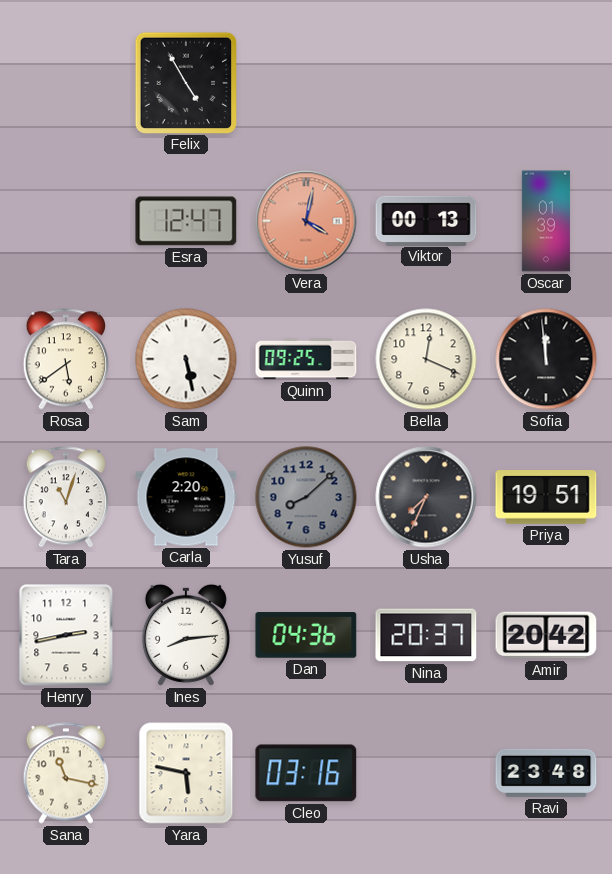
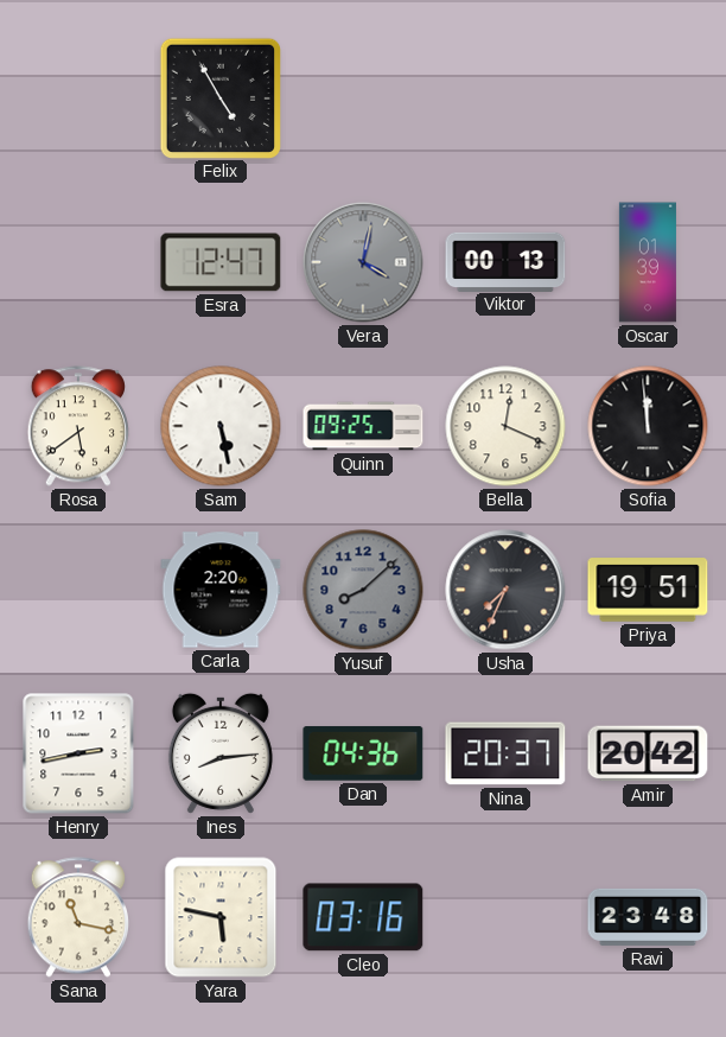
Vera dial: salmon -> grey (363, 262)
Tara: 11:03 -> none (65, 497)
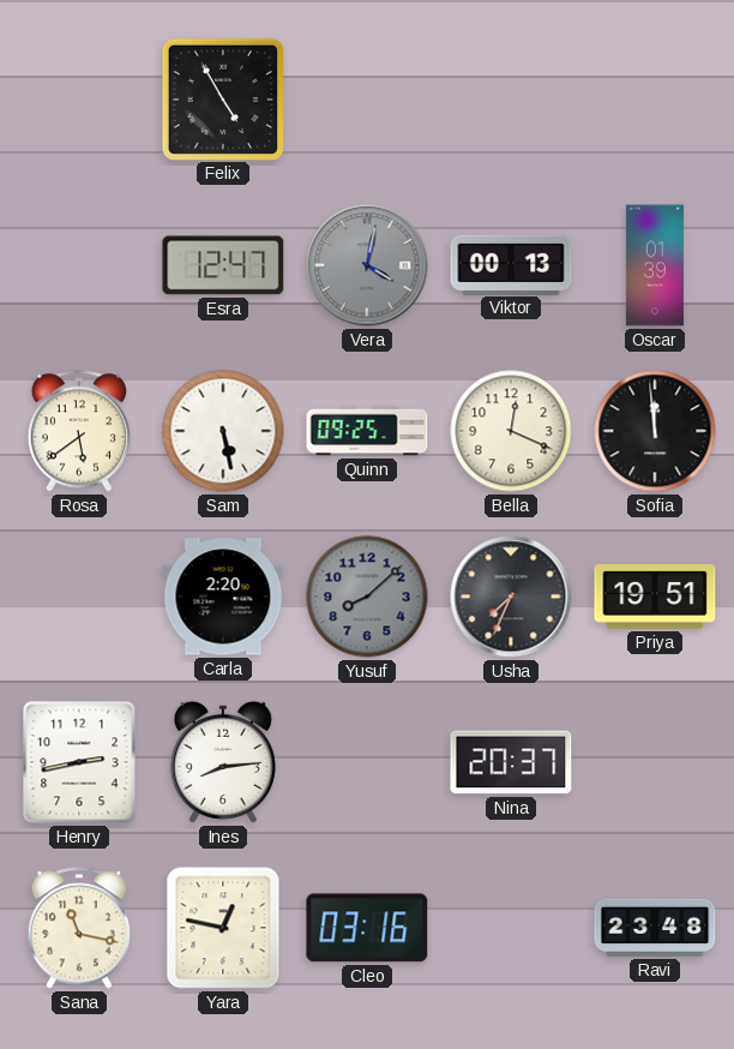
Dan: 04:36 -> none (363, 753)
Amir: 20:42 -> none (648, 753)
Yara: 5:47 -> 12:47 (223, 928)
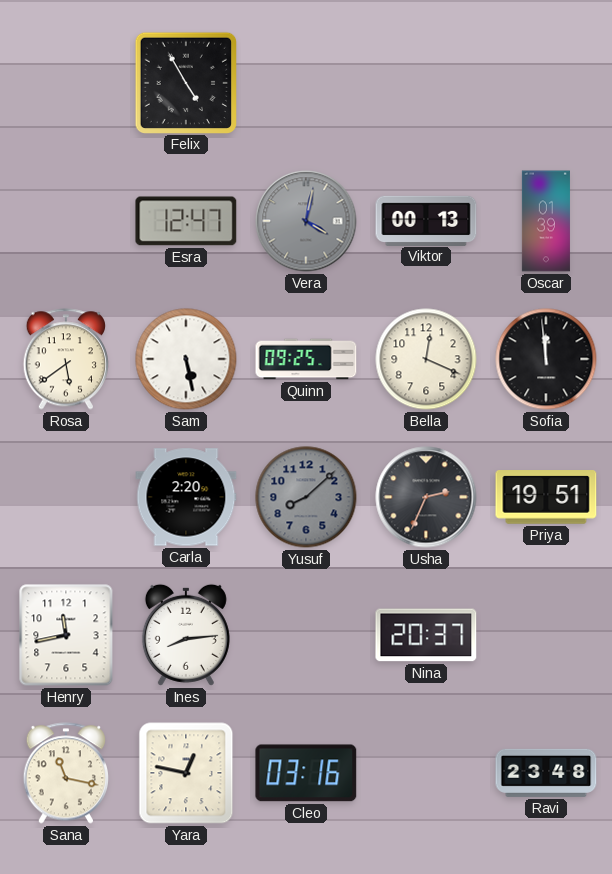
Usha: 7:34 -> 2:34 (426, 497)
Henry: 2:43 -> 11:43 (66, 635)
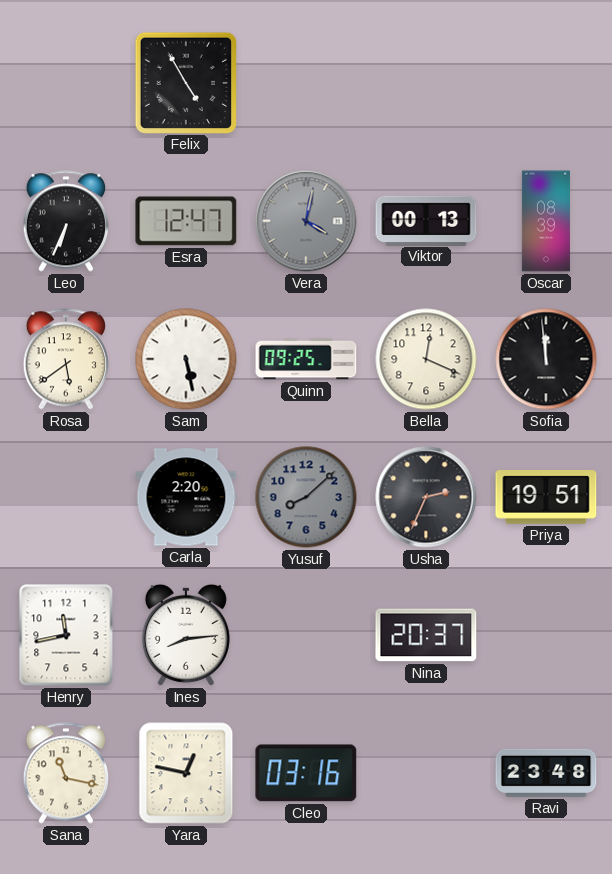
Leo: none -> 6:34 (65, 221)
Oscar: 01:39 -> 08:39 (546, 221)
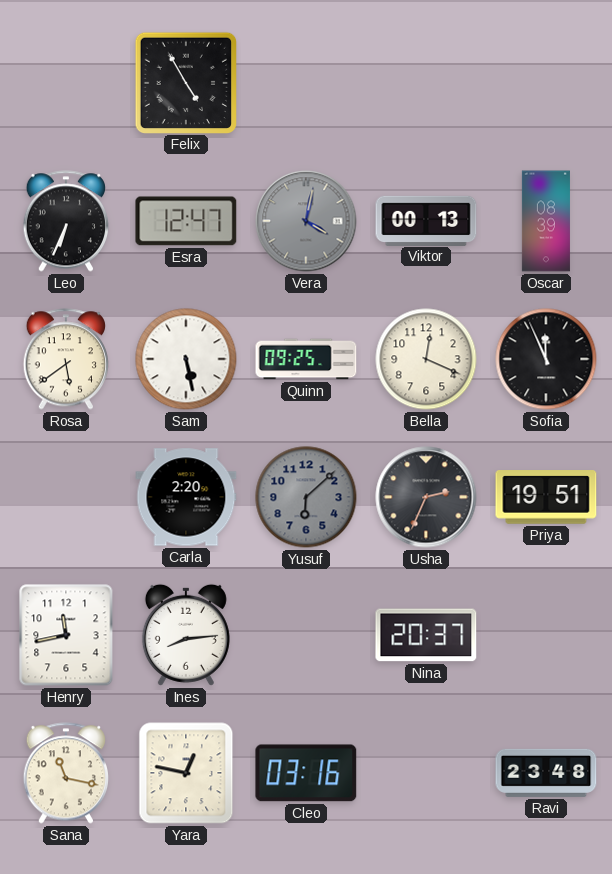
Sofia: 11:59 -> 11:56 (546, 359)
Yusuf: 8:08 -> 6:08 (306, 497)
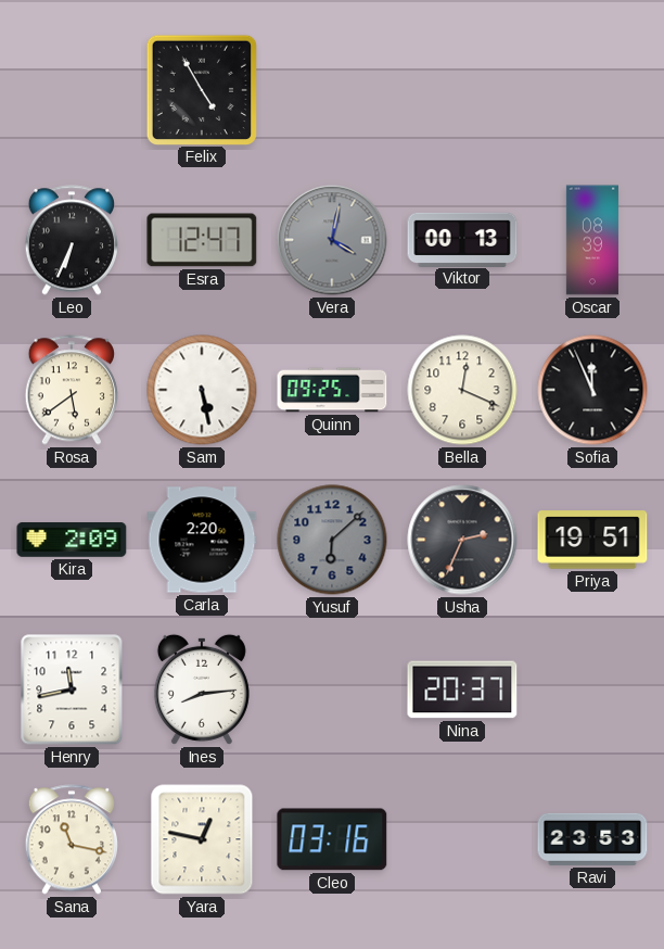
Kira: none -> 2:09 (72, 540)
Ravi: 23:48 -> 23:53 (592, 839)
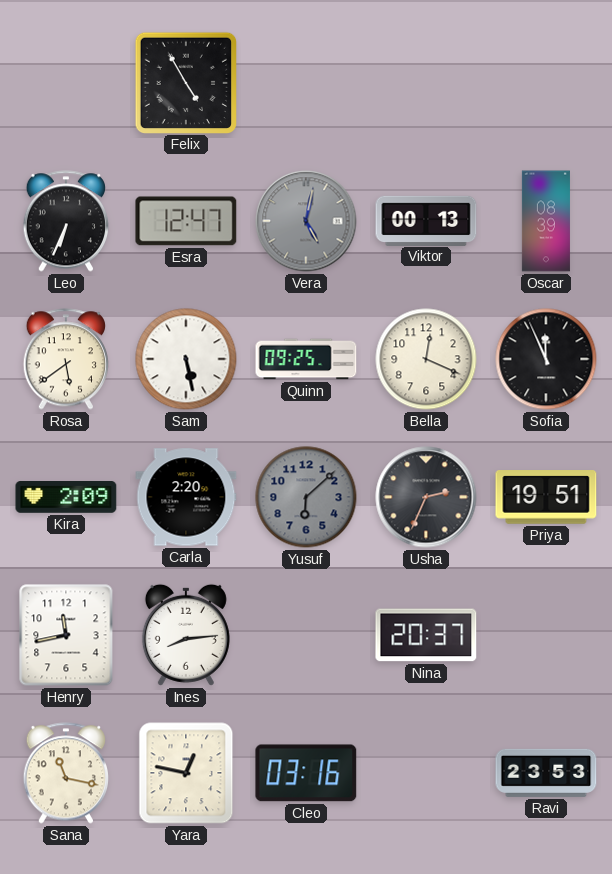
Vera: 4:02 -> 5:02 (306, 221)
